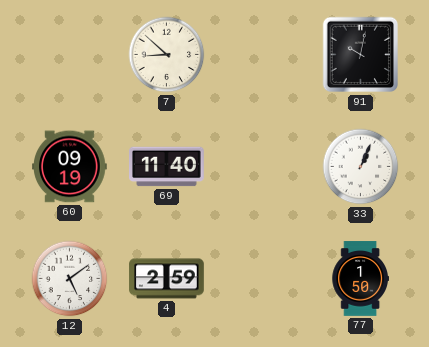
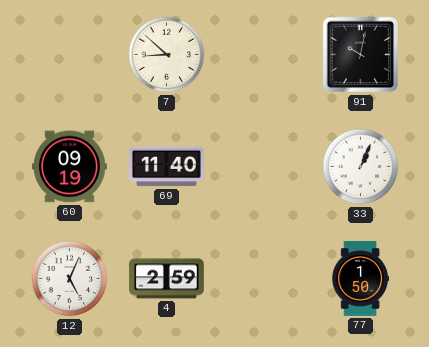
12: 5:09 -> 5:04 (70, 279)
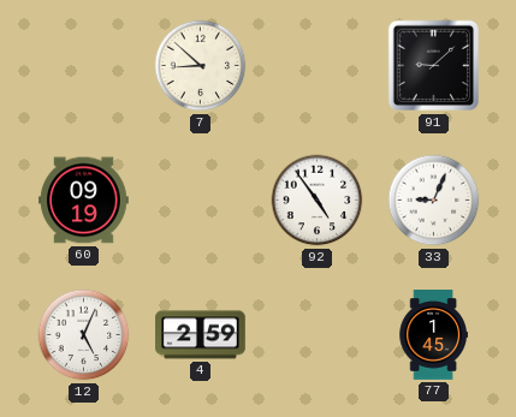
91: 10:02 -> 9:08 (434, 66)
69: 11:40 -> none (167, 167)
92: none -> 4:54 (318, 201)
33: 1:04 -> 9:04 (434, 201)
77: 1:50 -> 1:45 (433, 335)
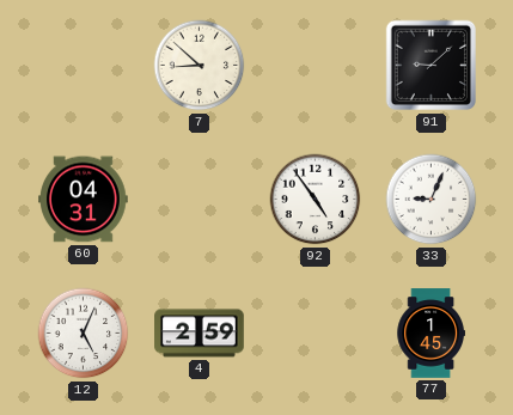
60: 09:19 -> 04:31 (84, 200)
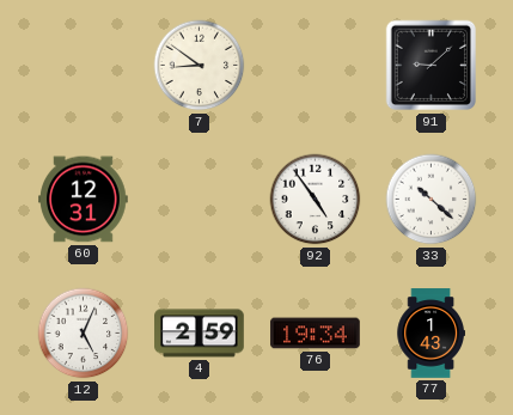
7: 8:52 -> 8:51 (200, 66)
60: 04:31 -> 12:31 (84, 200)
33: 9:04 -> 10:22 (432, 200)
76: none -> 19:34 (316, 334)
77: 1:45 -> 1:43 (430, 334)
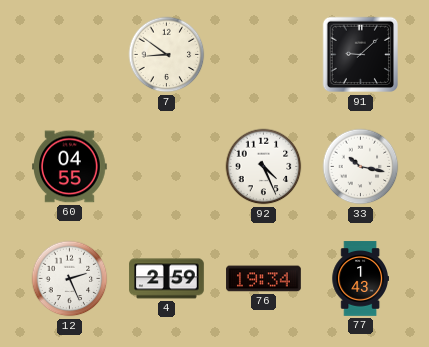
60: 12:31 -> 04:55 (70, 167)
92: 4:54 -> 4:26 (264, 167)
33: 10:22 -> 10:17 (361, 167)
12: 5:04 -> 2:26 (70, 279)
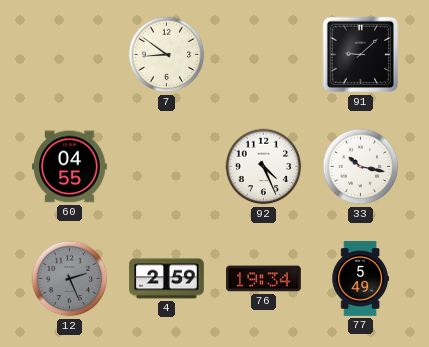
12 dial: white -> grey (70, 279)
77: 1:43 -> 5:49 (360, 279)
